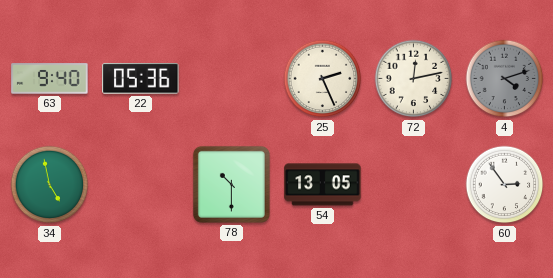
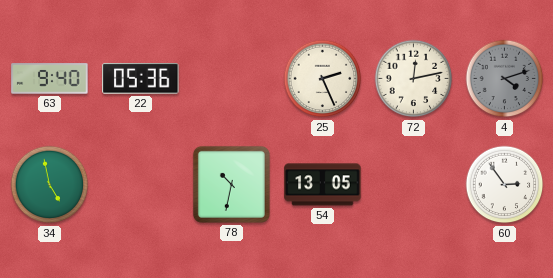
78: 10:30 -> 10:32 (231, 184)
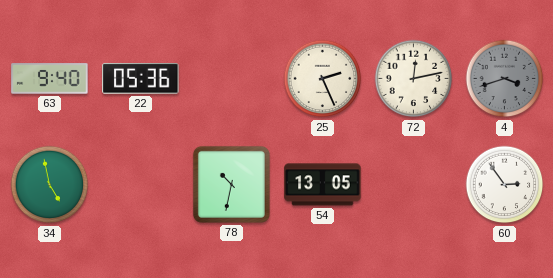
4: 4:12 -> 3:42 (505, 79)
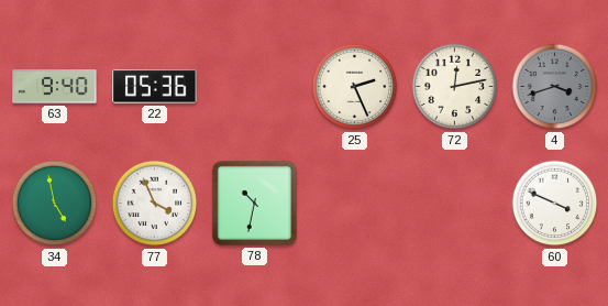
77: none -> 3:56 (155, 204)
54: 13:05 -> none (323, 185)
60: 2:54 -> 3:49 (555, 204)
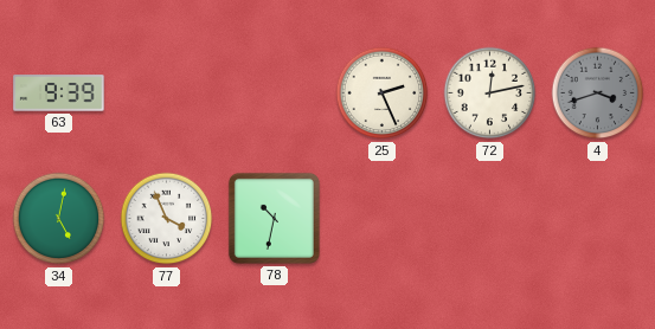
63: 9:40 -> 9:39 (59, 93)
22: 05:36 -> none (155, 87)
34: 4:58 -> 5:02 (59, 219)
60: 3:49 -> none (555, 204)
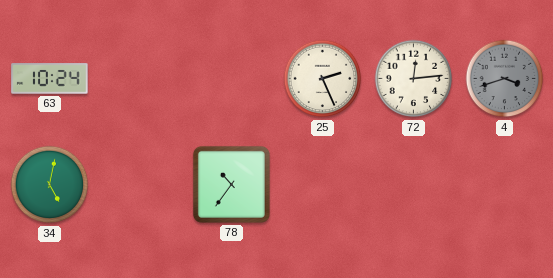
63: 9:39 -> 10:24 (50, 79)
72: 12:13 -> 12:14 (414, 79)
77: 3:56 -> none (167, 219)
78: 10:32 -> 10:36 (231, 184)
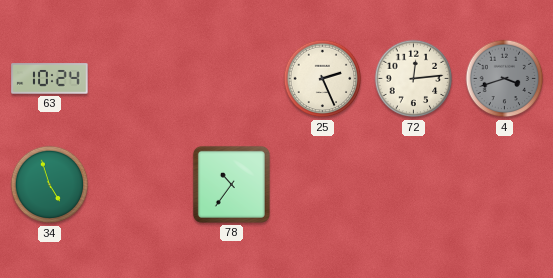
34: 5:02 -> 4:57 (50, 185)
